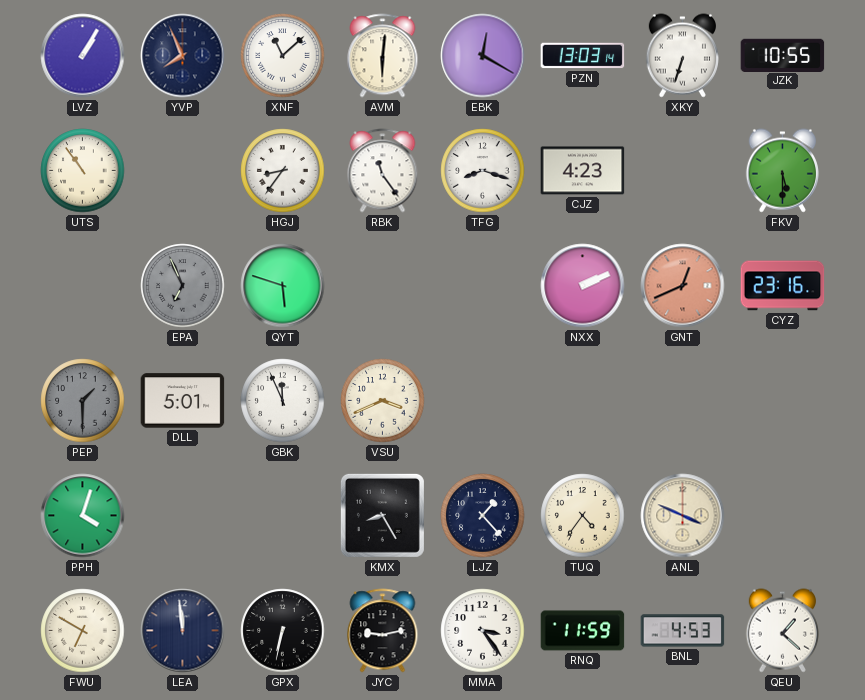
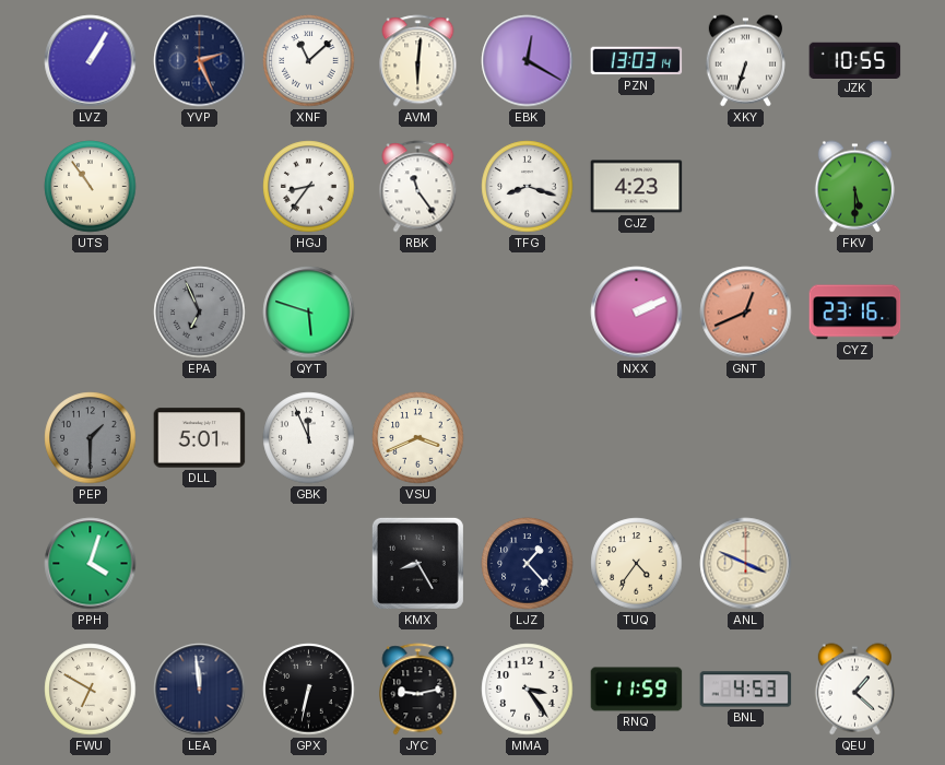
YVP: 7:56 -> 2:26 (200, 61)
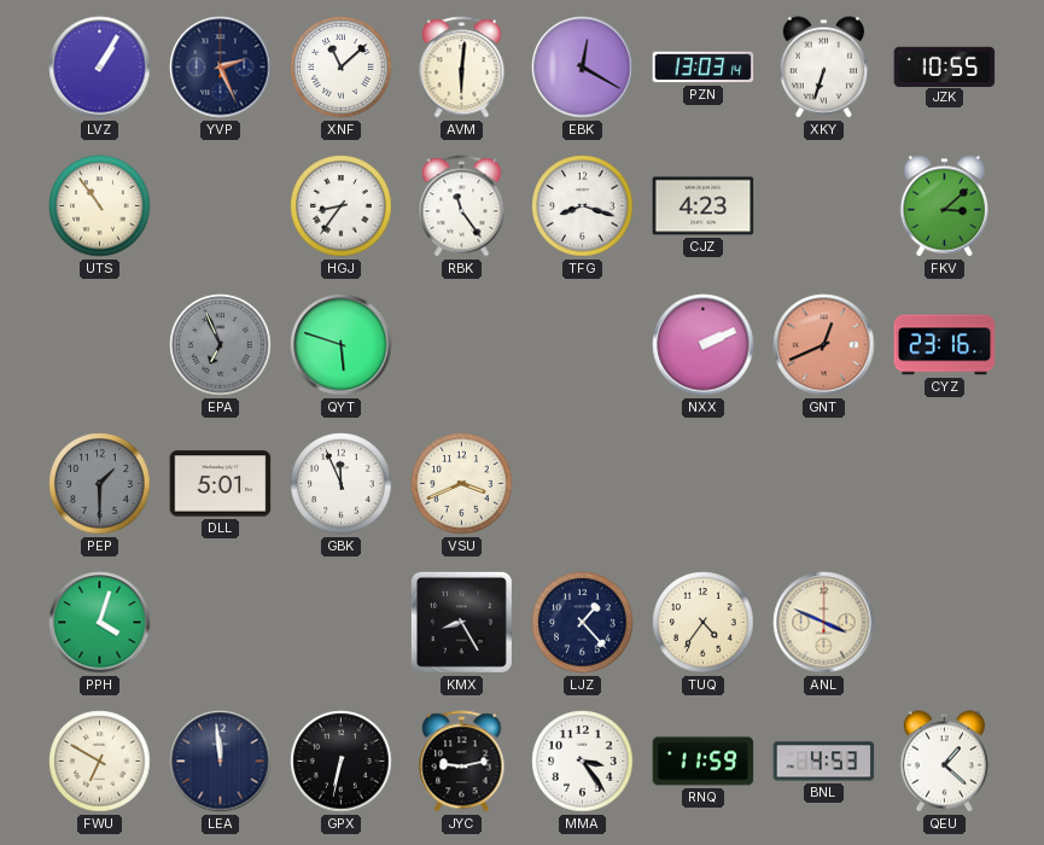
FKV: 5:30 -> 3:08 (944, 206)
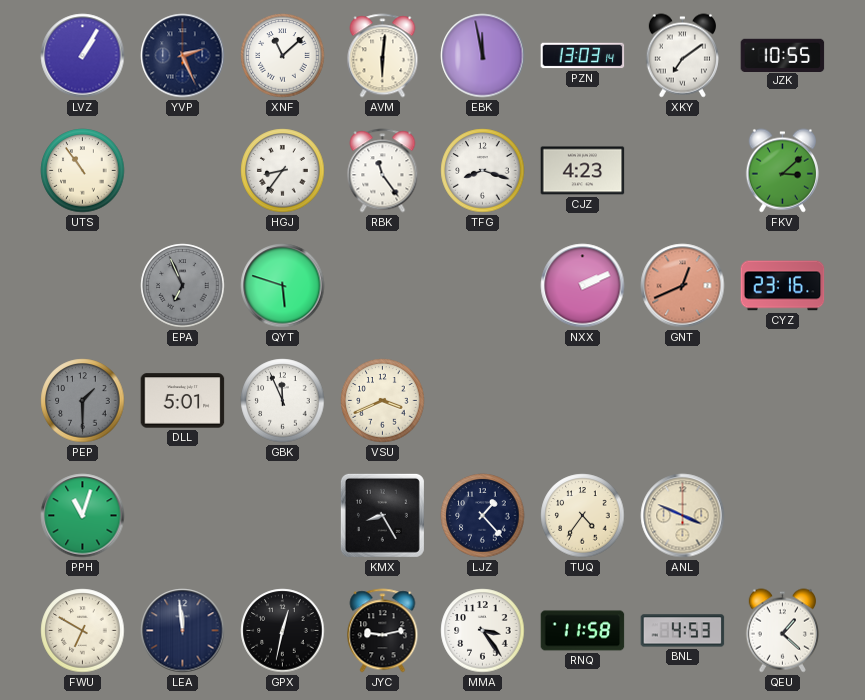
EBK: 12:20 -> 11:58 (483, 56)
XKY: 6:33 -> 7:09 (682, 56)
PPH: 4:03 -> 11:03 (83, 516)
GPX: 6:32 -> 12:32 (283, 631)
RNQ: 11:59 -> 11:58 (583, 631)
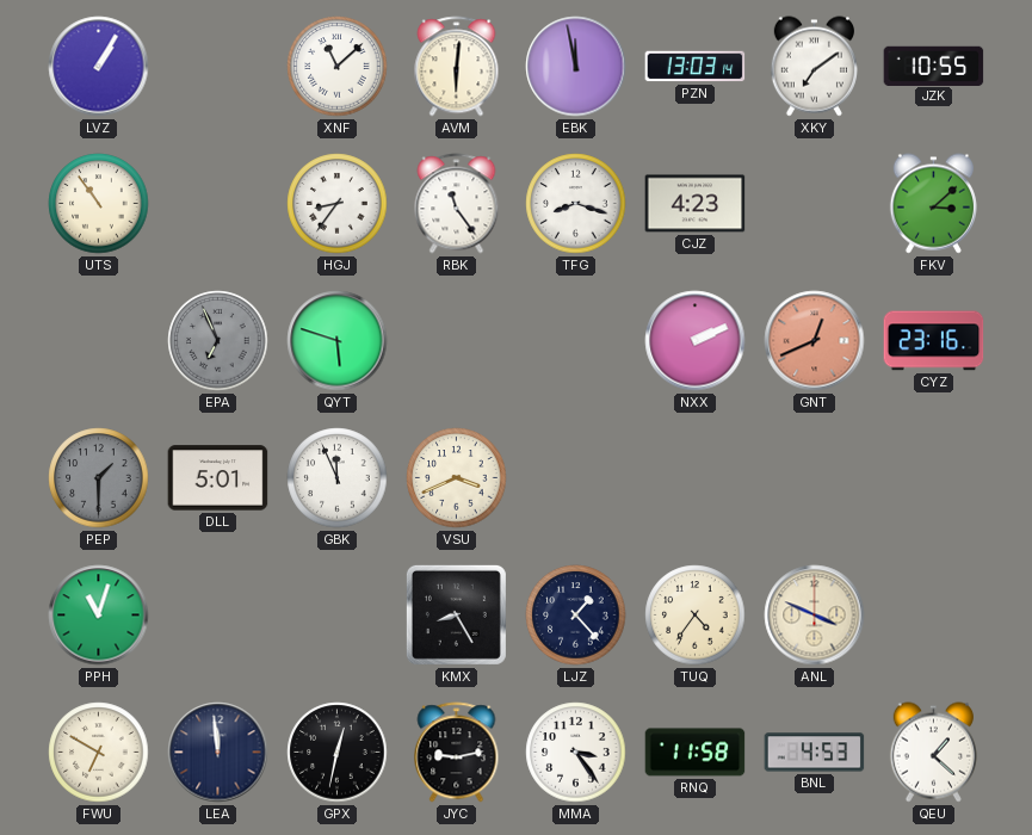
YVP: 2:26 -> none (183, 56)
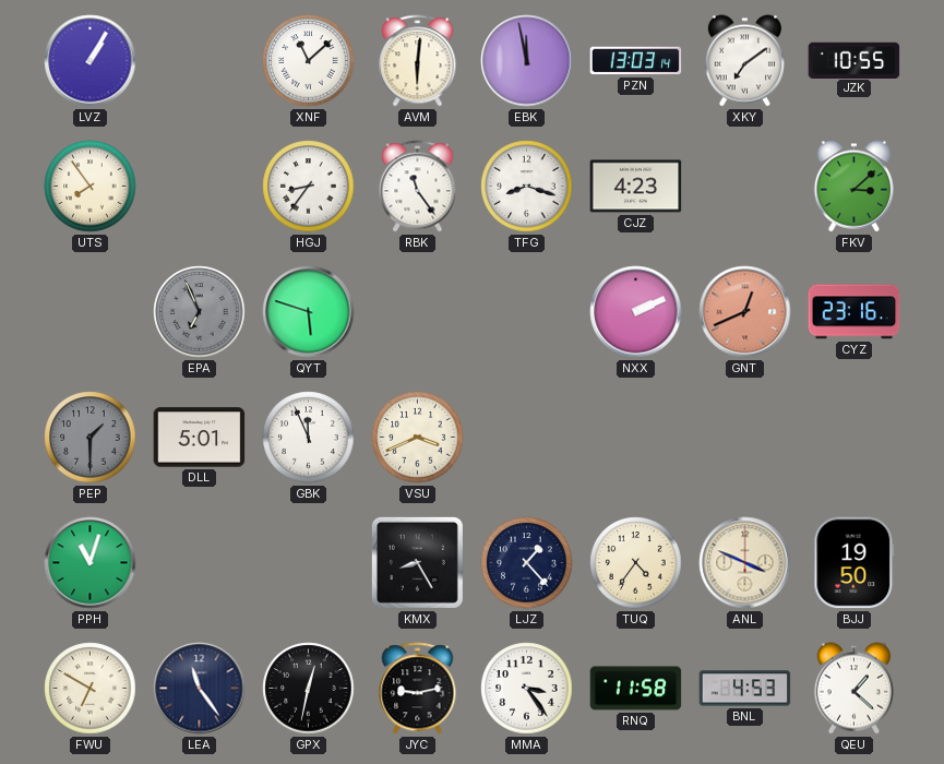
UTS: 10:54 -> 7:54 (91, 187)
BJJ: none -> 19:50 (855, 563)
LEA: 11:59 -> 11:24 (200, 689)
